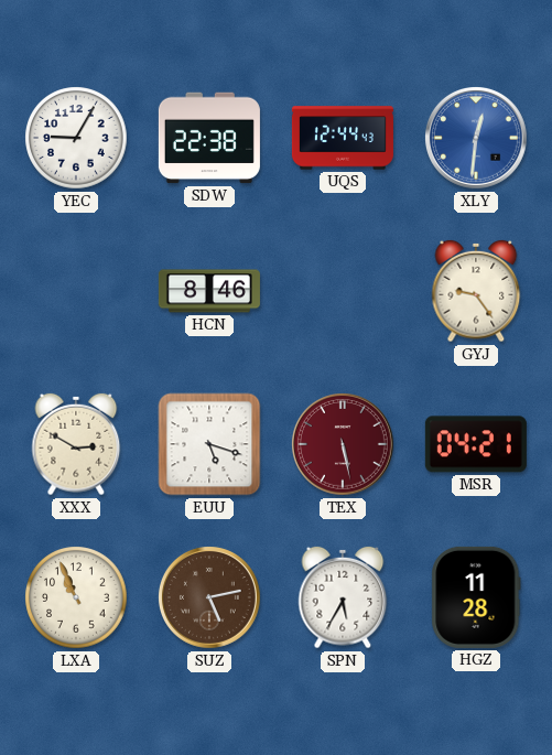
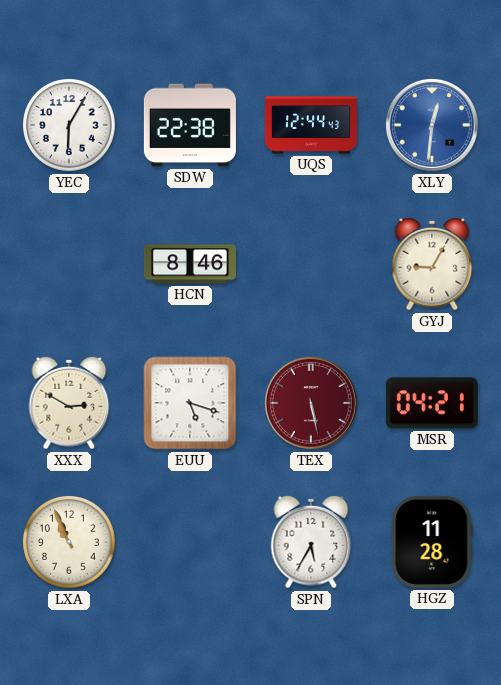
YEC: 9:05 -> 6:05 (69, 125)
GYJ: 9:24 -> 9:05 (432, 264)
SUZ: 5:13 -> none (210, 598)
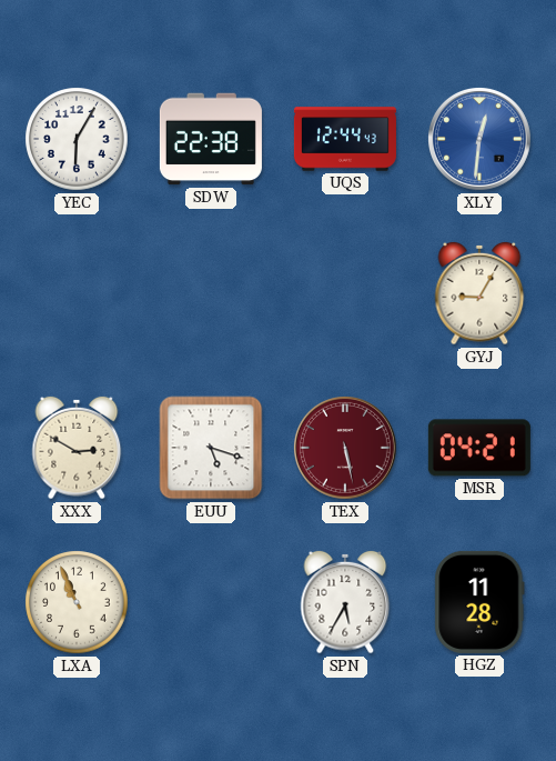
HCN: 8:46 -> none (190, 264)
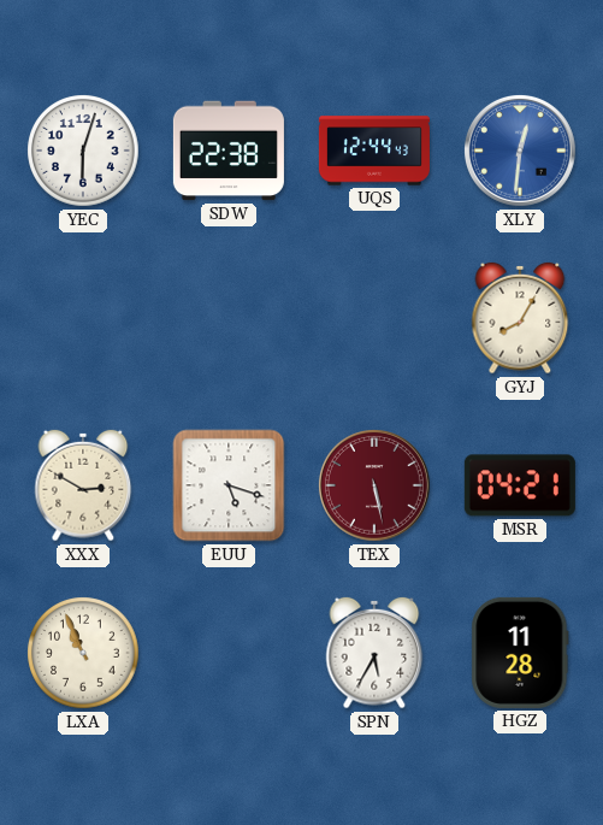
YEC: 6:05 -> 6:03 (83, 151)
GYJ: 9:05 -> 8:05 (520, 318)
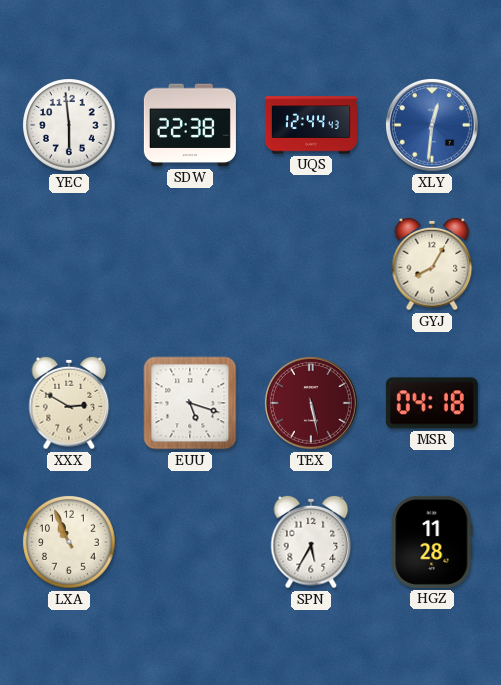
YEC: 6:03 -> 5:59 (69, 125)
MSR: 04:21 -> 04:18 (432, 403)
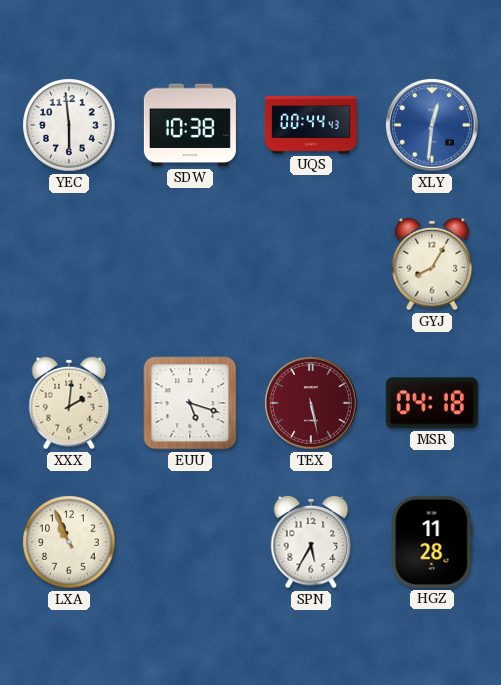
SDW: 22:38 -> 10:38 (190, 125)
UQS: 12:44 -> 00:44 (311, 125)
XXX: 2:50 -> 2:01 (69, 403)
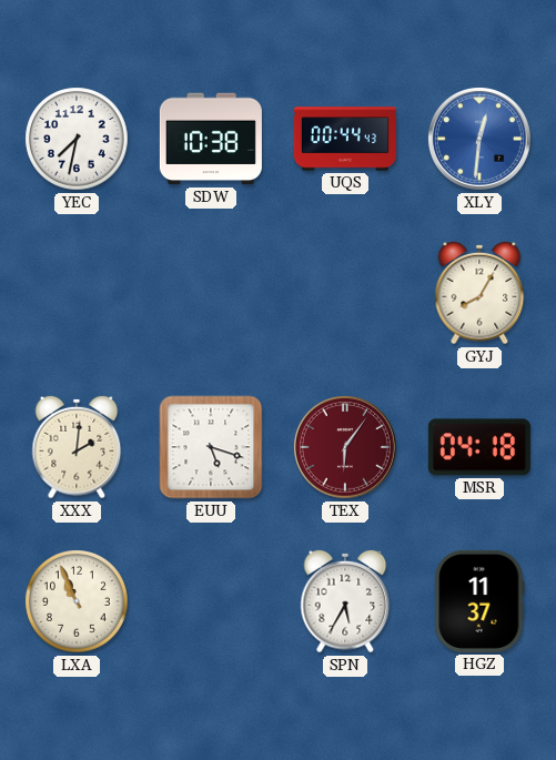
YEC: 5:59 -> 7:32 (77, 139)
TEX: 5:28 -> 6:06 (346, 448)
HGZ: 11:28 -> 11:37 (479, 601)
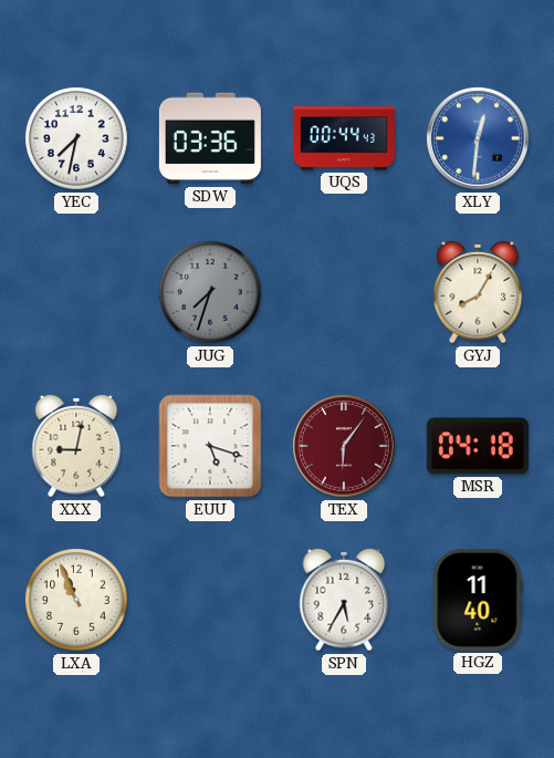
SDW: 10:38 -> 03:36 (210, 138)
JUG: none -> 7:33 (210, 292)
XXX: 2:01 -> 9:02 (76, 446)
HGZ: 11:37 -> 11:40 (478, 600)
